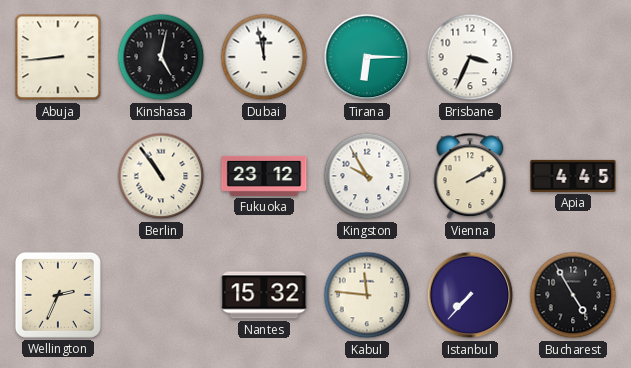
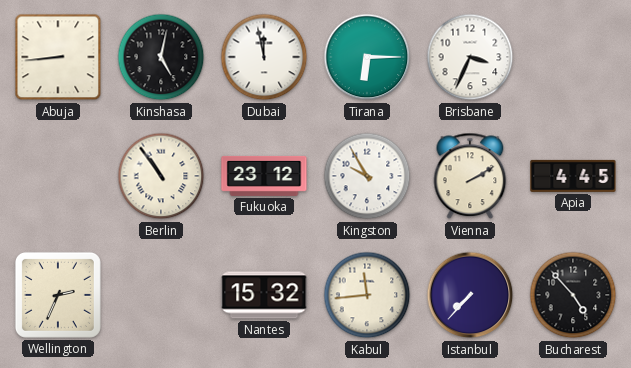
Kabul: 11:46 -> 11:44 (367, 295)
Bucharest: 4:55 -> 4:53 (573, 295)
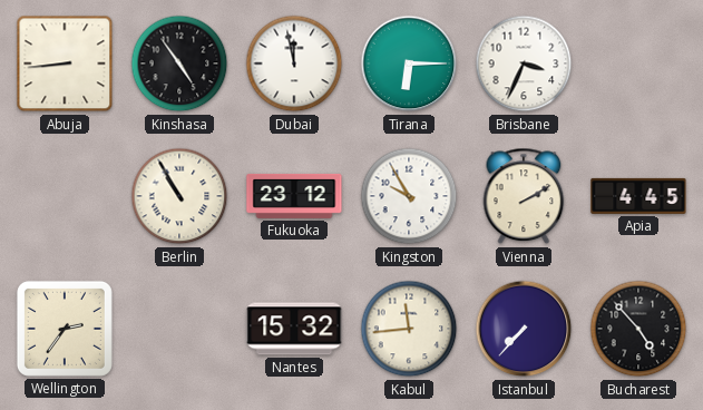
Kinshasa: 5:02 -> 4:54 (179, 64)
Berlin: 10:54 -> 10:55 (179, 196)
Wellington: 2:34 -> 2:36 (65, 329)
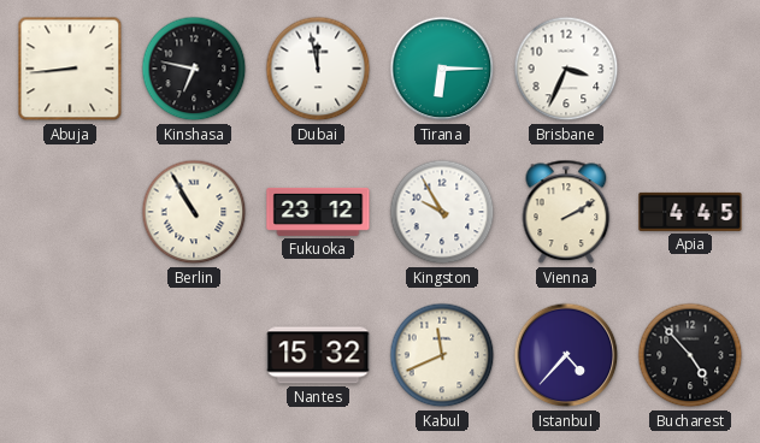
Kinshasa: 4:54 -> 6:47 (194, 69)
Wellington: 2:36 -> none (65, 329)
Kabul: 11:44 -> 11:41 (442, 355)
Istanbul: 7:37 -> 4:37 (566, 355)
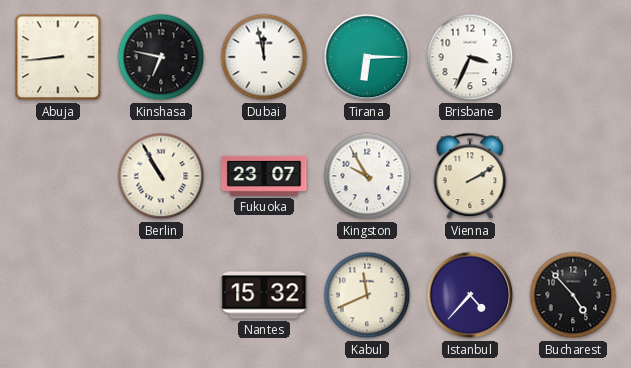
Fukuoka: 23:12 -> 23:07 (264, 176)
Apia: 4:45 -> none (690, 212)
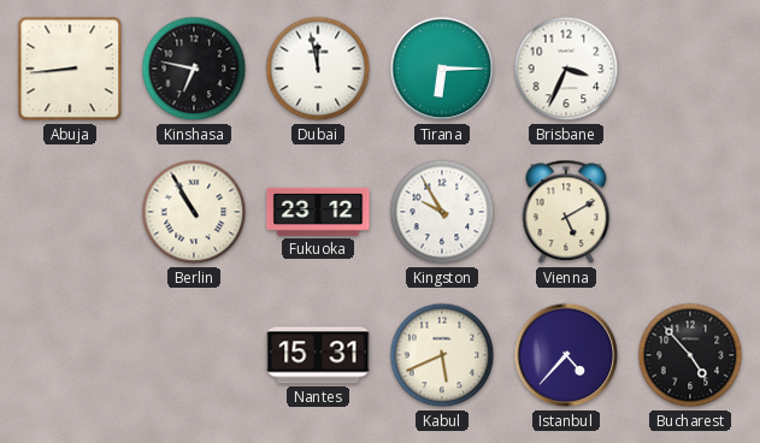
Fukuoka: 23:07 -> 23:12 (318, 212)
Vienna: 2:10 -> 5:10 (566, 212)
Nantes: 15:32 -> 15:31 (318, 355)
Kabul: 11:41 -> 5:41 (442, 355)
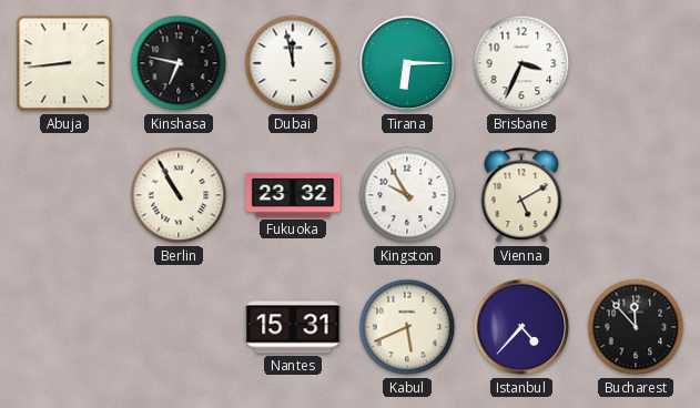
Fukuoka: 23:12 -> 23:32 (293, 195)
Bucharest: 4:53 -> 11:53 (636, 327)
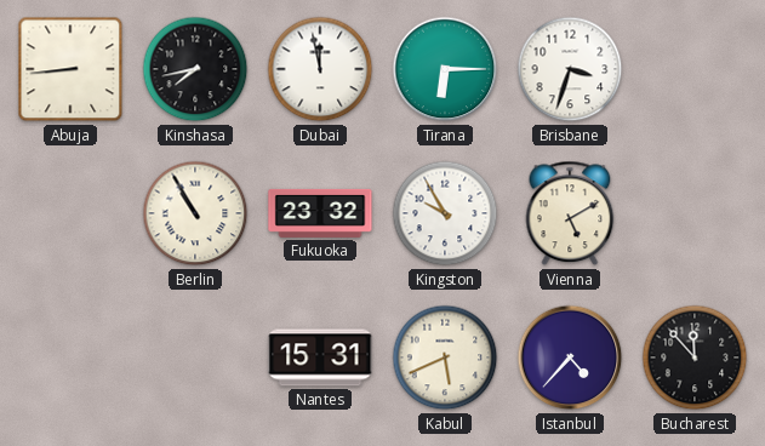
Kinshasa: 6:47 -> 7:43 (195, 69)
Brisbane: 3:34 -> 3:33 (570, 69)
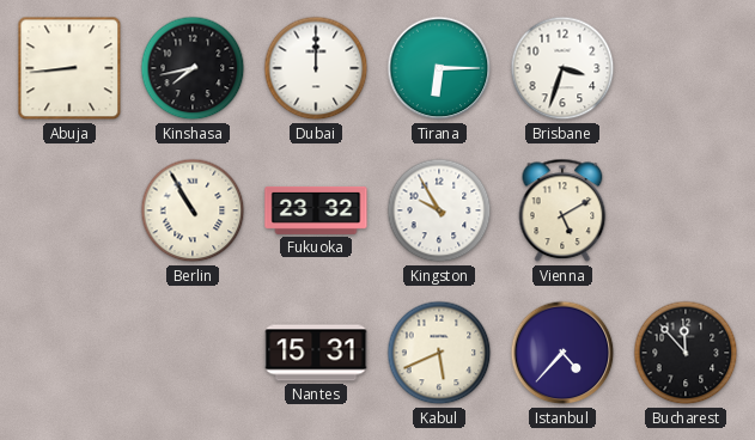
Dubai: 11:58 -> 12:00 (316, 68)
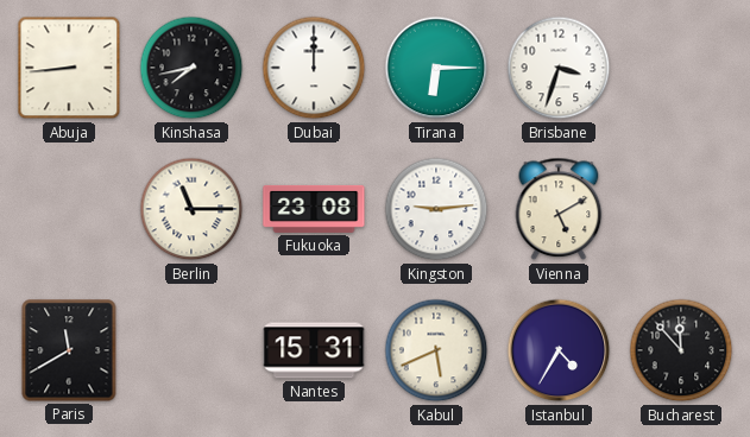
Berlin: 10:55 -> 11:15 (191, 209)
Fukuoka: 23:32 -> 23:08 (314, 209)
Kingston: 9:55 -> 9:14 (436, 209)
Paris: none -> 11:40 (69, 350)
Istanbul: 4:37 -> 4:35 (559, 350)
